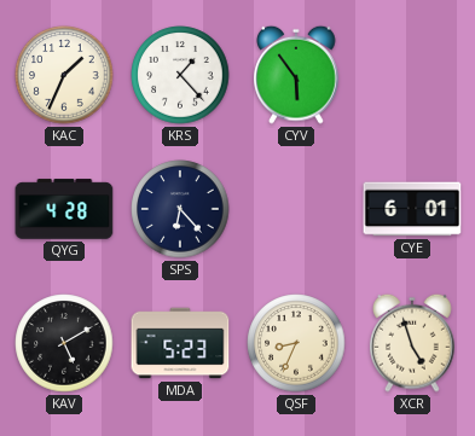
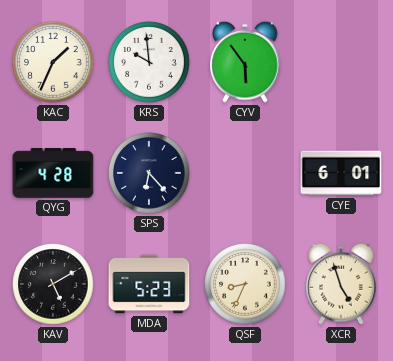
KRS: 1:23 -> 9:59 (149, 62)
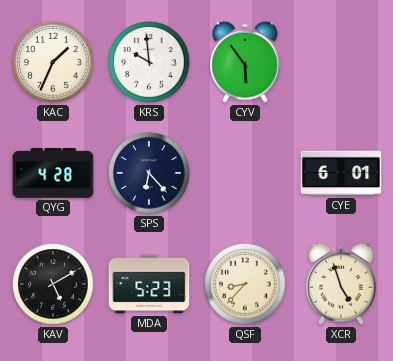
QSF: 8:34 -> 8:37 (245, 284)
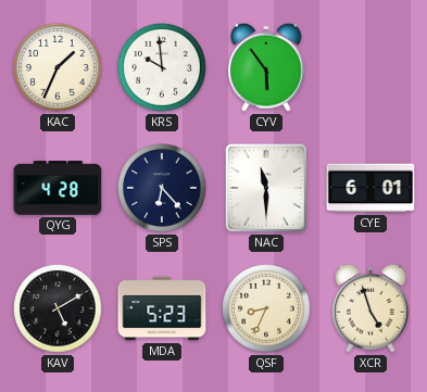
NAC: none -> 11:30 (266, 188)
QSF: 8:37 -> 8:34 (266, 308)
